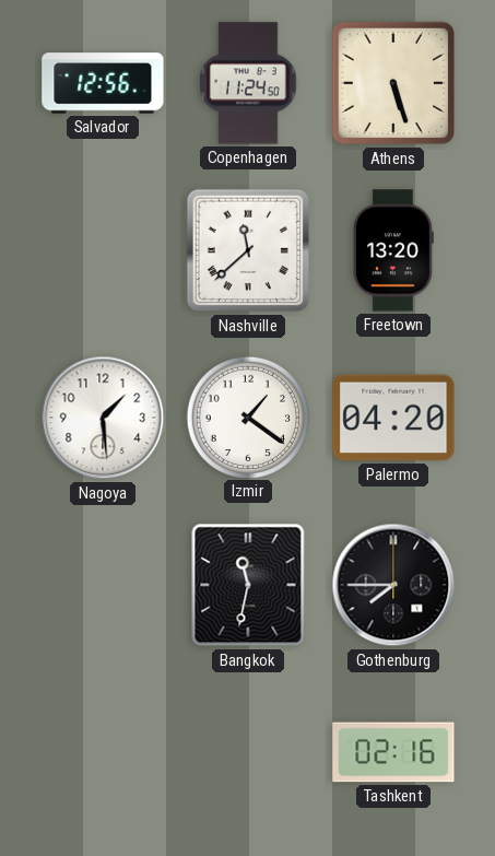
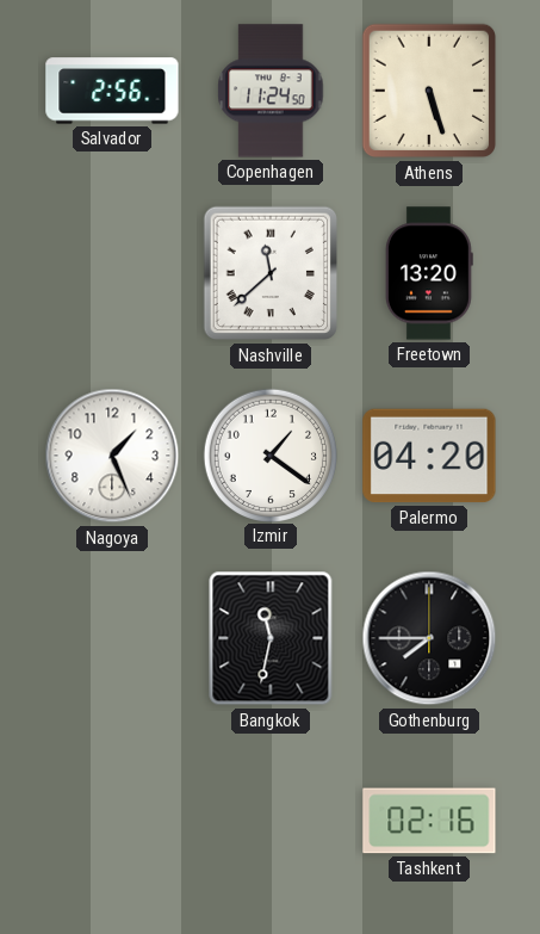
Salvador: 12:56 -> 2:56 (112, 91)
Nagoya: 1:29 -> 1:26 (112, 456)
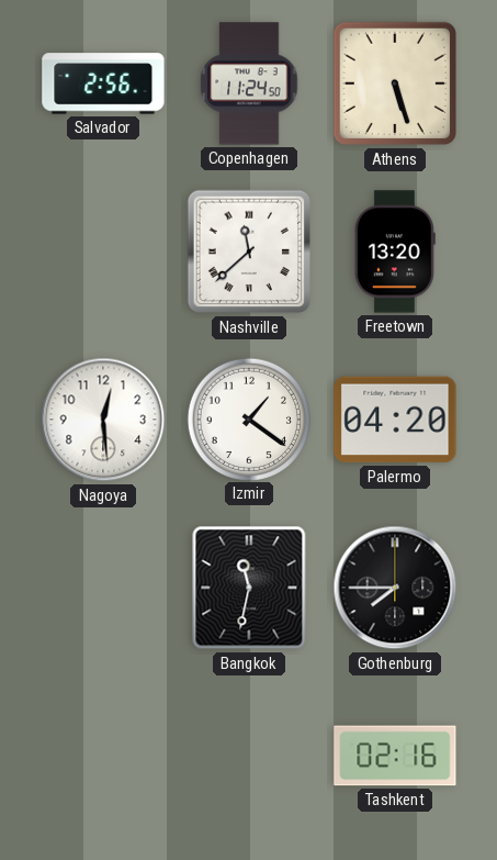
Nagoya: 1:26 -> 12:29 (103, 420)
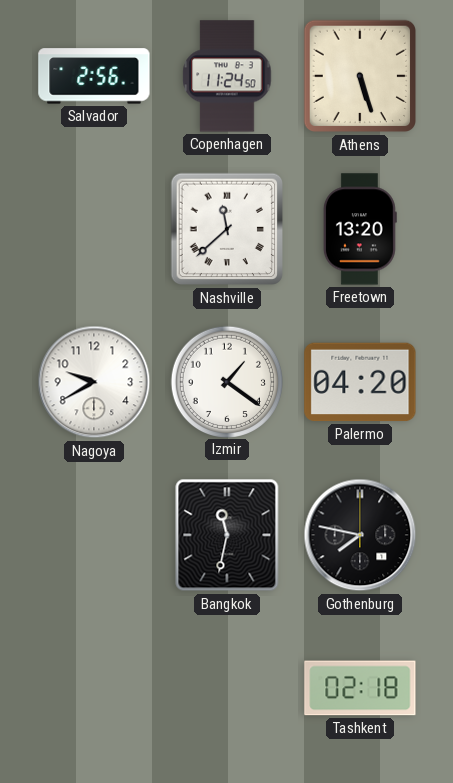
Nagoya: 12:29 -> 9:40 (94, 382)
Gothenburg: 7:45 -> 7:47 (360, 535)
Tashkent: 02:16 -> 02:18 (360, 688)
